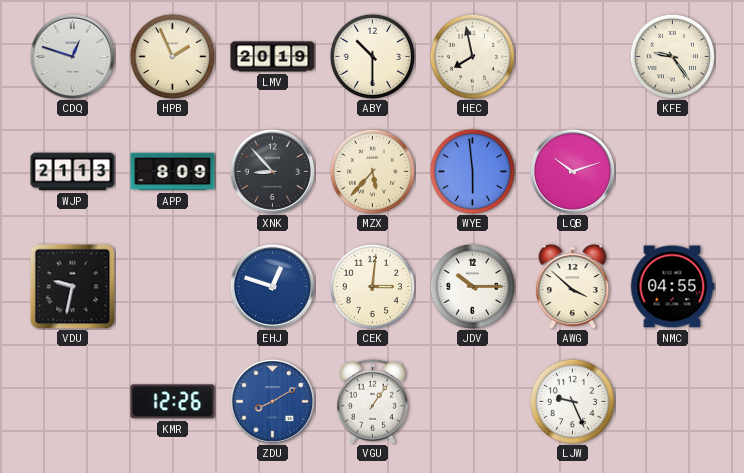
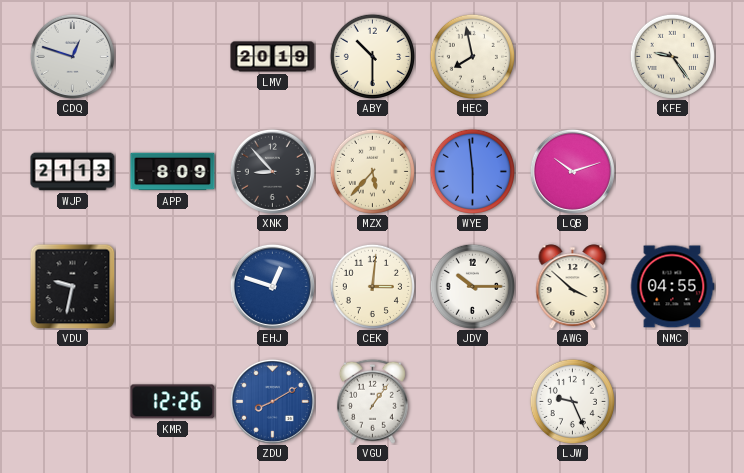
HPB: 1:56 -> none (172, 56)
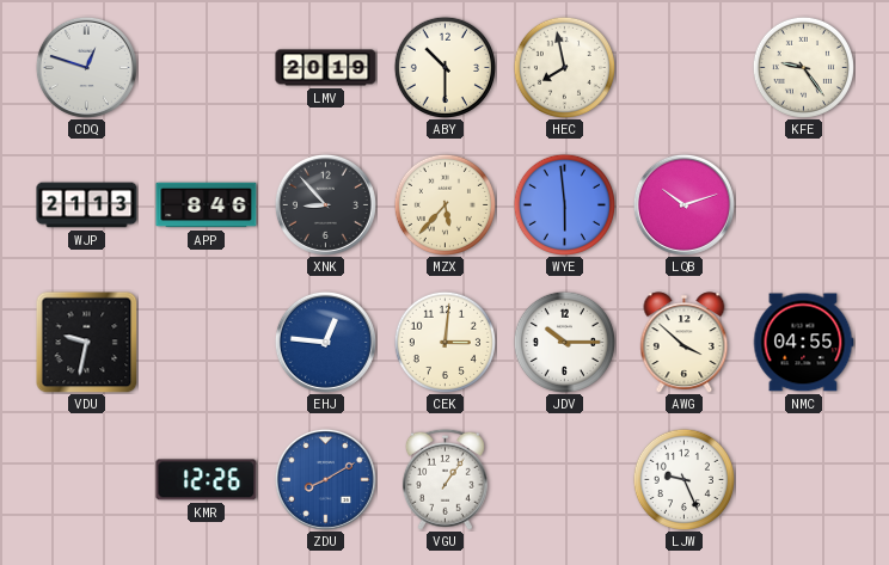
APP: 8:09 -> 8:46 (207, 205)
EHJ: 12:48 -> 12:46 (325, 342)
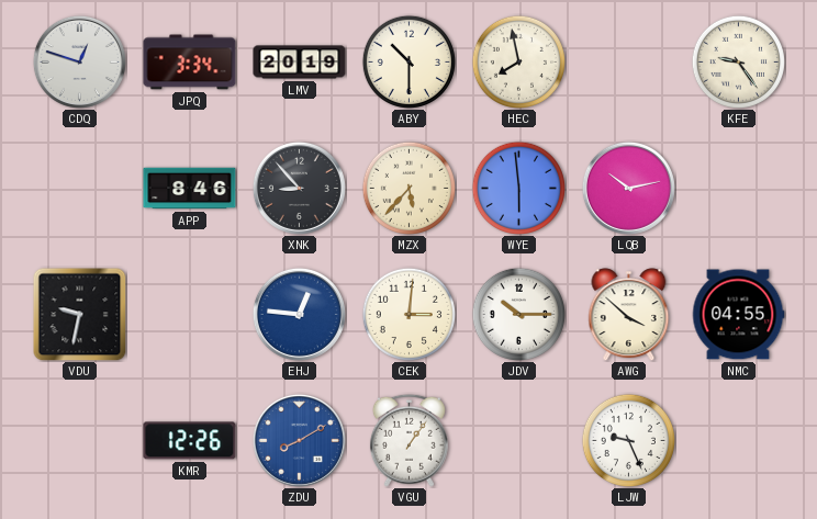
JPQ: none -> 3:34 (190, 63)
WJP: 21:13 -> none (87, 205)
LQB: 10:12 -> 10:13 (628, 188)
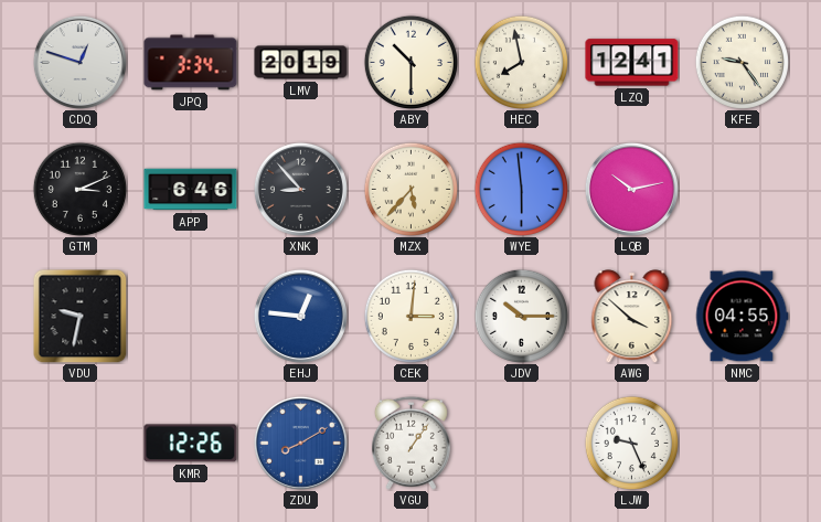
LZQ: none -> 12:41 (632, 63)
GTM: none -> 3:11 (79, 189)
APP: 8:46 -> 6:46 (191, 190)
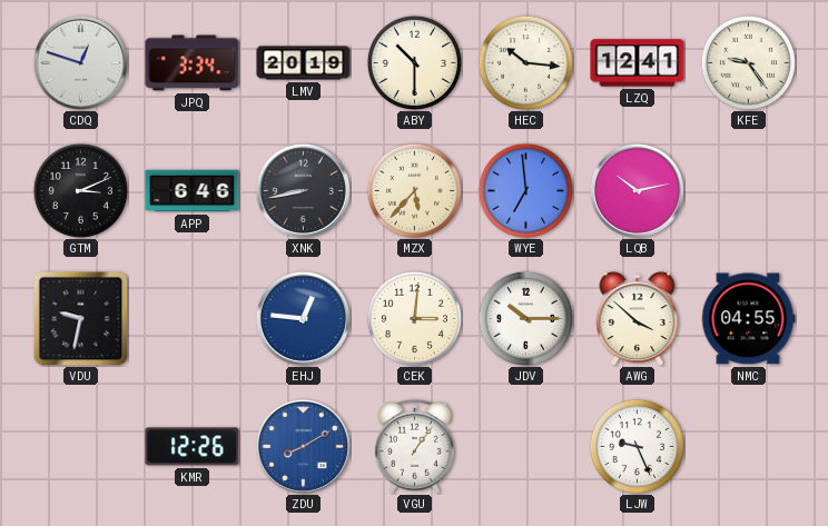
HEC: 7:58 -> 10:16 (525, 62)
XNK: 8:53 -> 8:43 (303, 190)
WYE: 5:59 -> 6:59 (525, 190)
